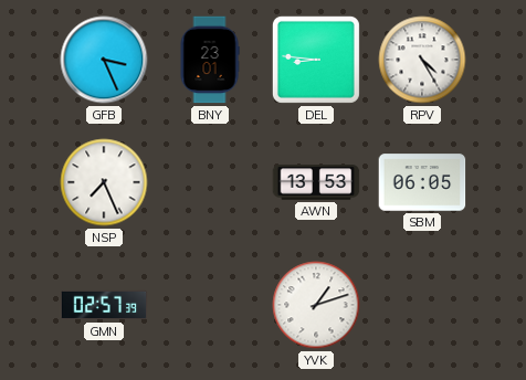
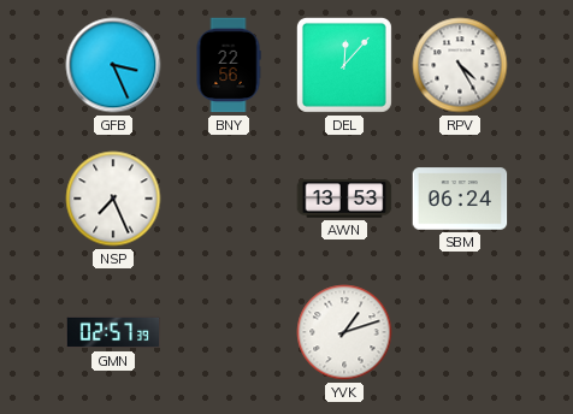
BNY: 23:01 -> 22:56 (229, 65)
DEL: 8:46 -> 12:07 (344, 65)
SBM: 06:05 -> 06:24 (460, 199)
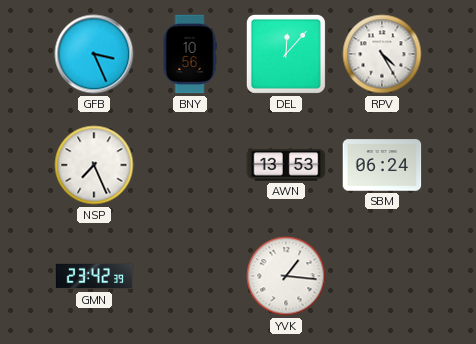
BNY: 22:56 -> 10:56 (190, 54)
GMN: 02:57 -> 23:42 (94, 276)
YVK: 1:12 -> 1:16 (286, 276)
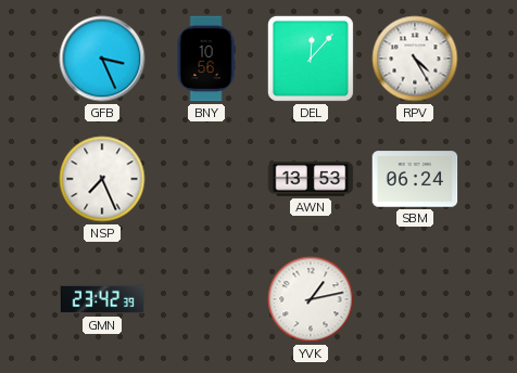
YVK: 1:16 -> 1:13 (311, 299)
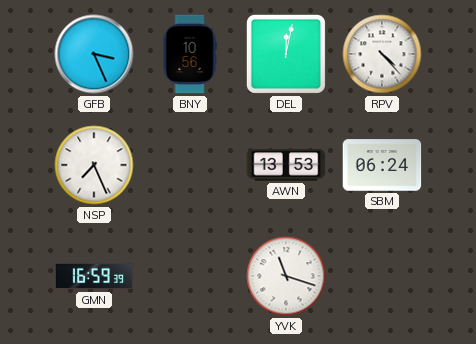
DEL: 12:07 -> 12:02 (286, 54)
RPV: 4:25 -> 4:23 (382, 54)
GMN: 23:42 -> 16:59 (94, 276)
YVK: 1:13 -> 11:18 (286, 276)
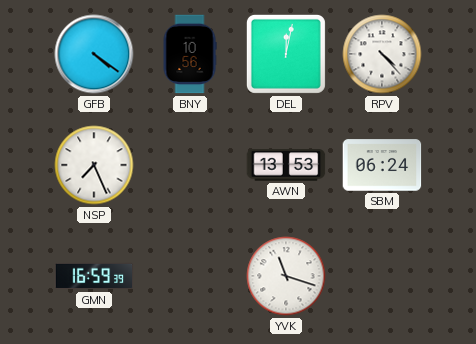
GFB: 3:26 -> 4:21 (94, 54)
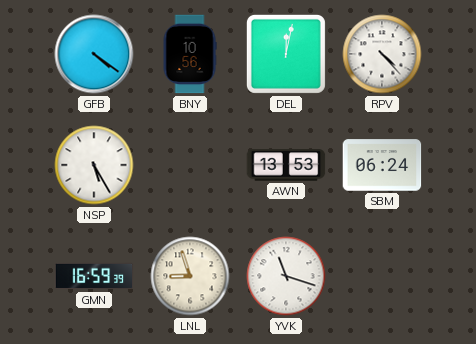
NSP: 7:26 -> 5:25 (94, 165)
LNL: none -> 8:57 (190, 276)
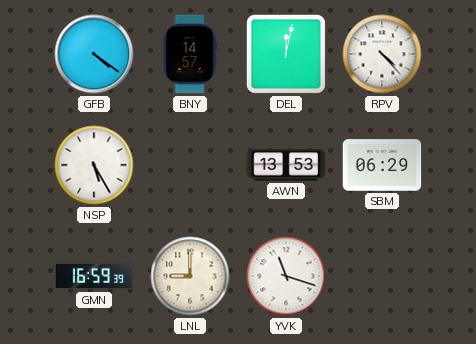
BNY: 10:56 -> 14:57 (190, 54)
SBM: 06:24 -> 06:29 (382, 165)
LNL: 8:57 -> 9:00 (190, 276)
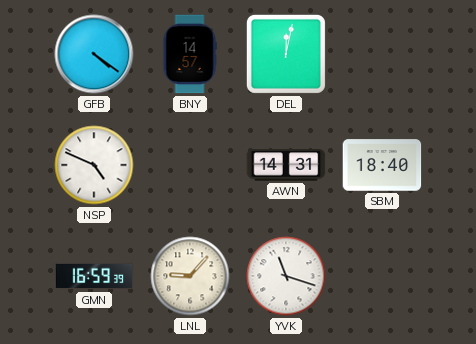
RPV: 4:23 -> none (382, 54)
NSP: 5:25 -> 4:49 (94, 165)
AWN: 13:53 -> 14:31 (286, 165)
SBM: 06:29 -> 18:40 (382, 165)
LNL: 9:00 -> 9:07 (190, 276)
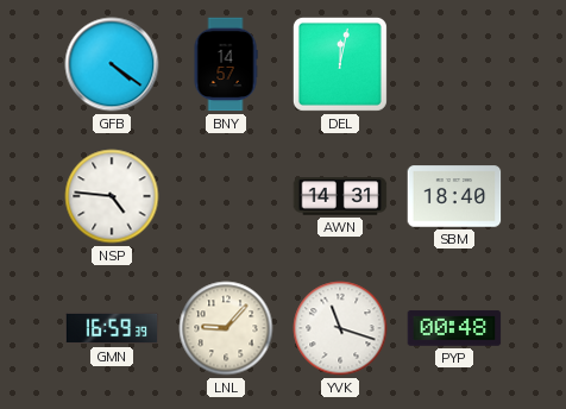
NSP: 4:49 -> 4:46 (112, 196)
PYP: none -> 00:48 (454, 328)
